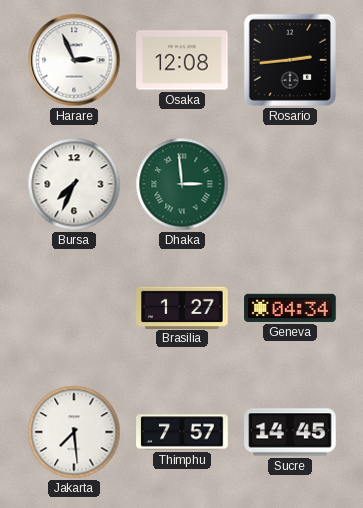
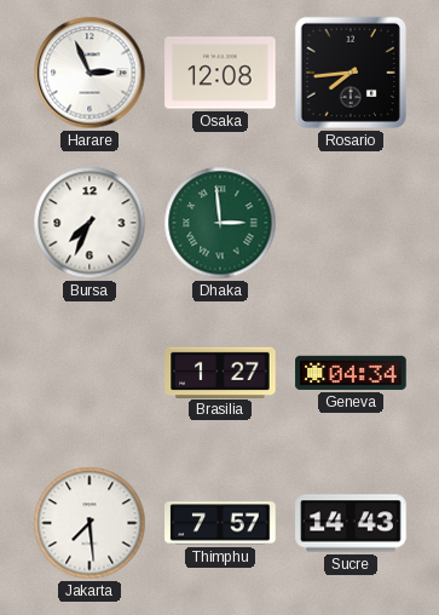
Rosario: 2:44 -> 7:44 (351, 73)
Sucre: 14:45 -> 14:43 (351, 523)
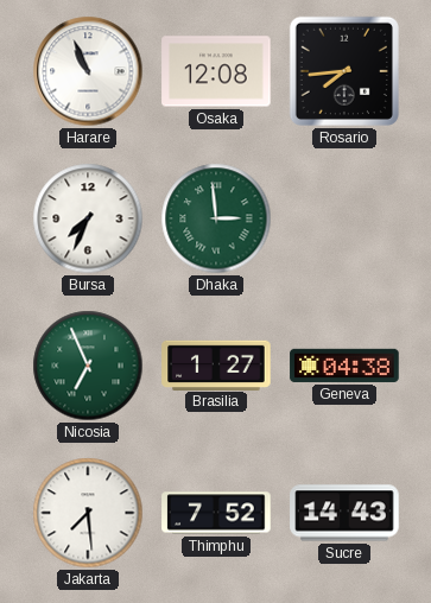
Harare: 2:56 -> 10:56 (88, 71)
Nicosia: none -> 6:56 (88, 366)
Geneva: 04:34 -> 04:38 (344, 366)
Thimphu: 7:57 -> 7:52 (216, 513)
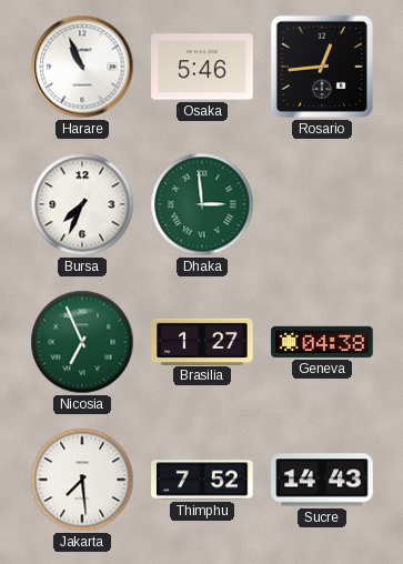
Osaka: 12:08 -> 5:46 (202, 67)
Rosario: 7:44 -> 12:44 (322, 67)
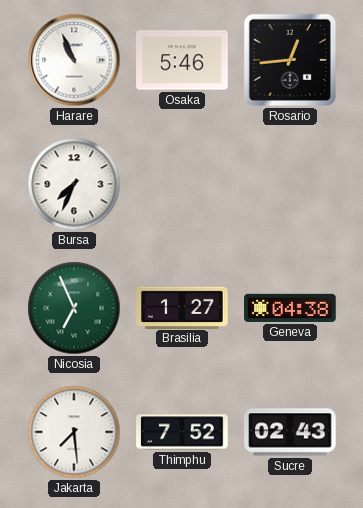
Dhaka: 2:59 -> none (202, 204)
Sucre: 14:43 -> 02:43 (290, 432)
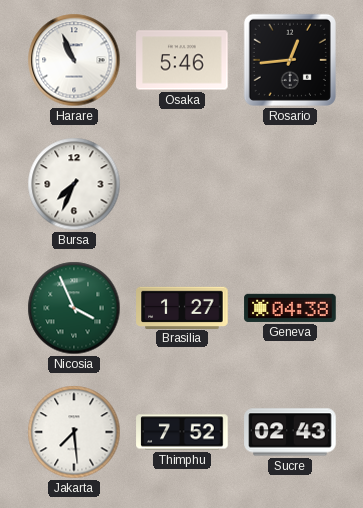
Nicosia: 6:56 -> 3:56 (74, 308)
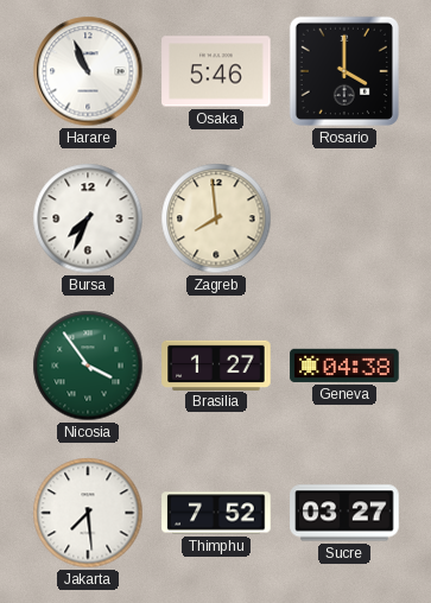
Rosario: 12:44 -> 4:00 (344, 71)
Zagreb: none -> 7:59 (216, 218)
Nicosia: 3:56 -> 3:54 (88, 366)
Sucre: 02:43 -> 03:27 (344, 513)
